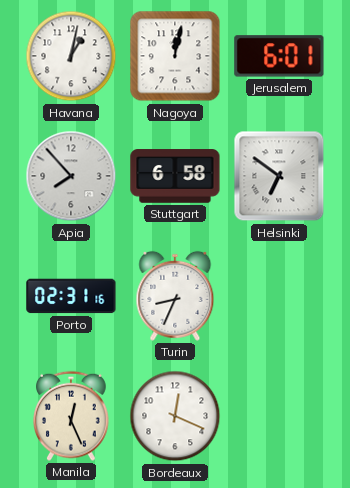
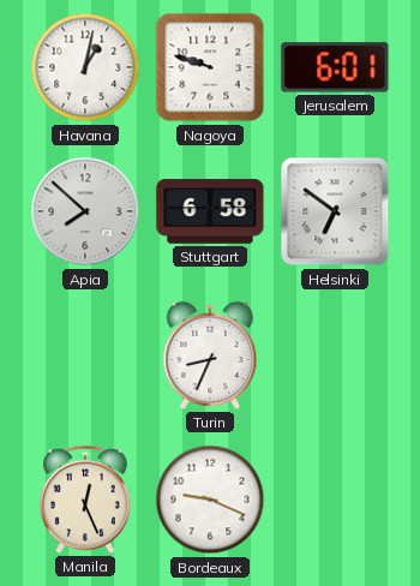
Nagoya: 12:02 -> 9:48 (210, 67)
Apia: 7:53 -> 7:52 (85, 211)
Porto: 02:31 -> none (71, 296)
Bordeaux: 12:19 -> 9:19 (210, 500)
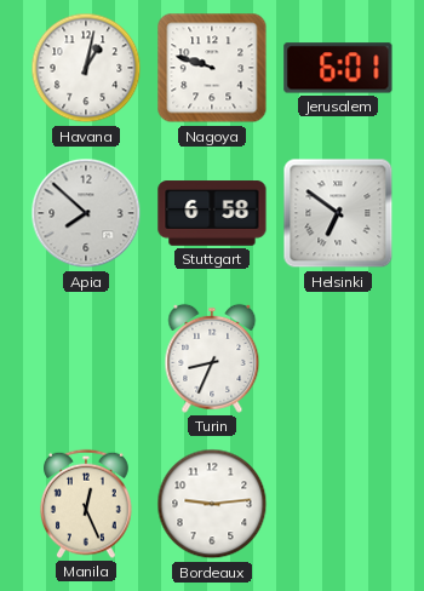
Bordeaux: 9:19 -> 9:14 (212, 504)
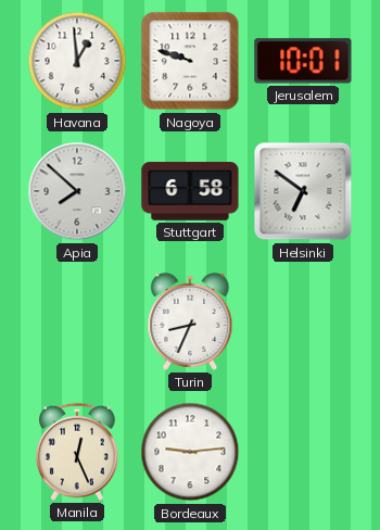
Havana: 1:02 -> 12:59 (77, 61)
Jerusalem: 6:01 -> 10:01 (303, 61)
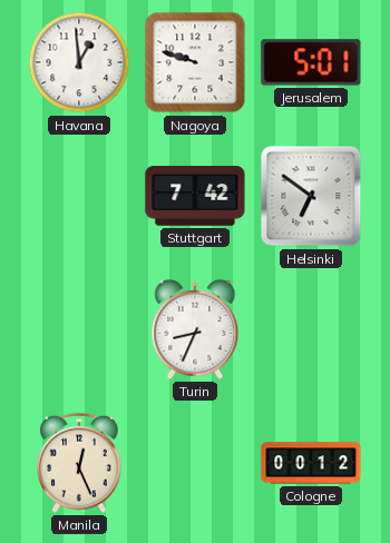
Jerusalem: 10:01 -> 5:01 (311, 62)
Apia: 7:52 -> none (77, 191)
Stuttgart: 6:58 -> 7:42 (195, 196)
Bordeaux: 9:14 -> none (190, 452)
Cologne: none -> 00:12 (311, 463)
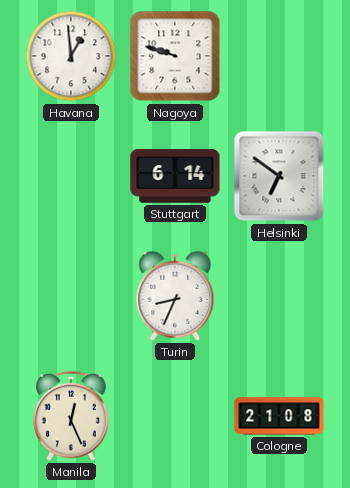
Jerusalem: 5:01 -> none (311, 62)
Stuttgart: 7:42 -> 6:14 (175, 176)
Cologne: 00:12 -> 21:08 (279, 416)
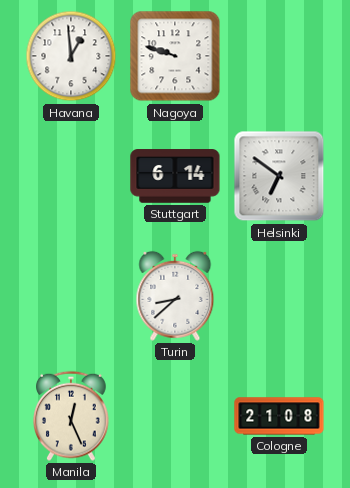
Turin: 8:34 -> 8:38 (175, 296)
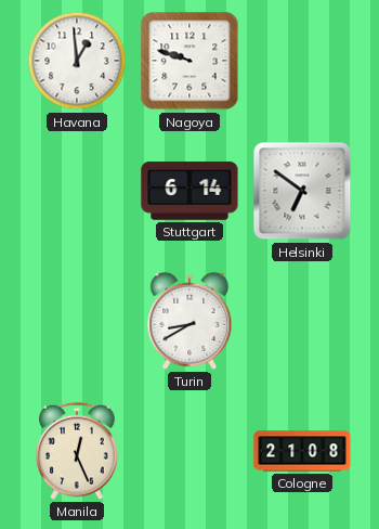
Turin: 8:38 -> 8:40 (190, 321)
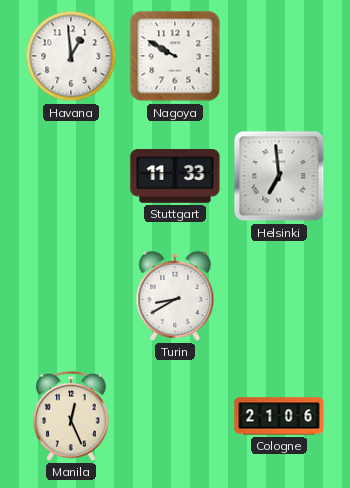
Nagoya: 9:48 -> 9:50 (175, 56)
Stuttgart: 6:14 -> 11:33 (175, 176)
Helsinki: 6:51 -> 6:59 (279, 176)
Cologne: 21:08 -> 21:06 (279, 416)
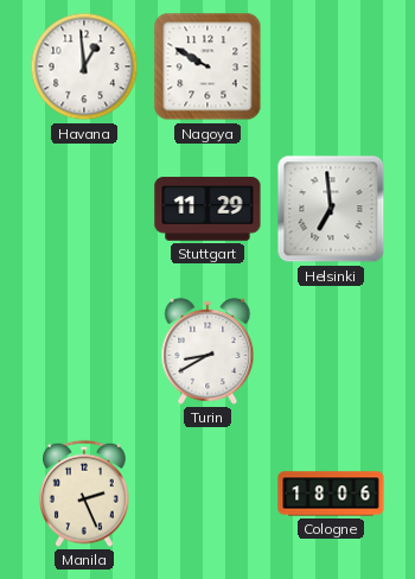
Stuttgart: 11:33 -> 11:29 (207, 209)
Manila: 12:26 -> 2:26 (85, 494)
Cologne: 21:06 -> 18:06 (331, 494)
